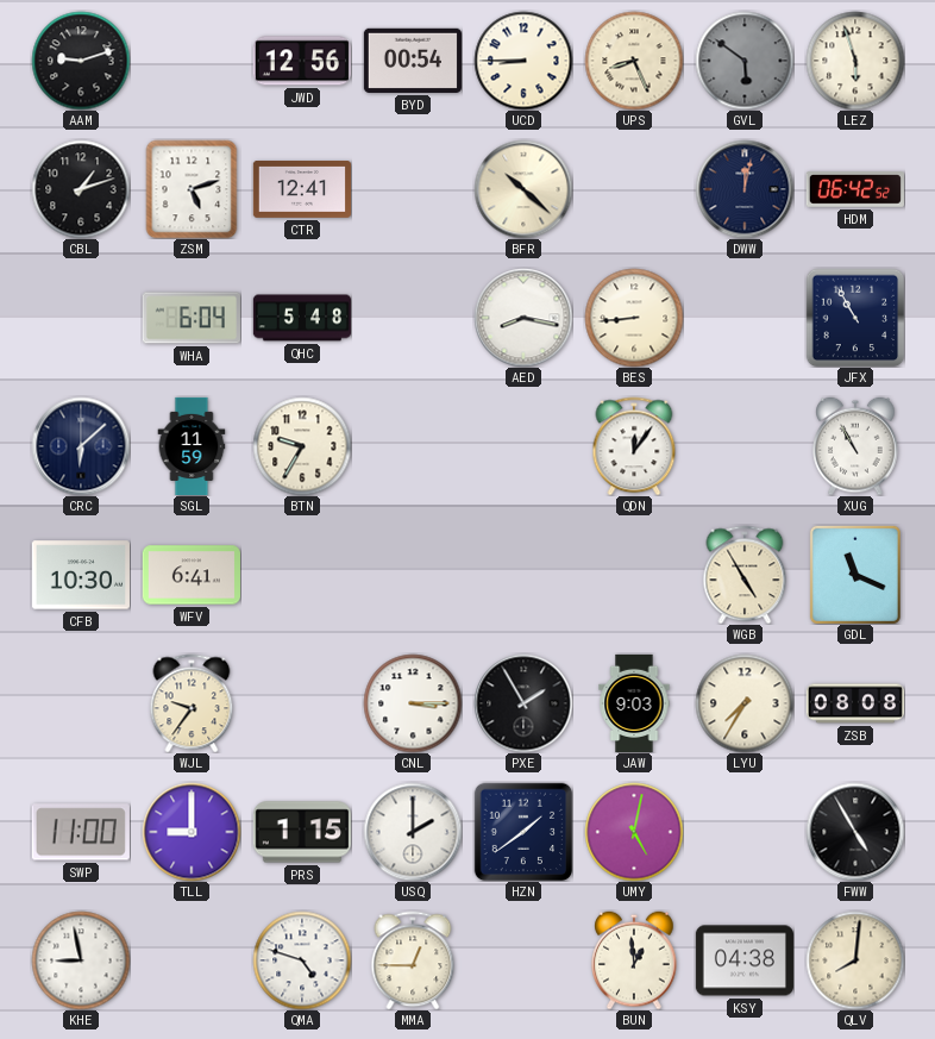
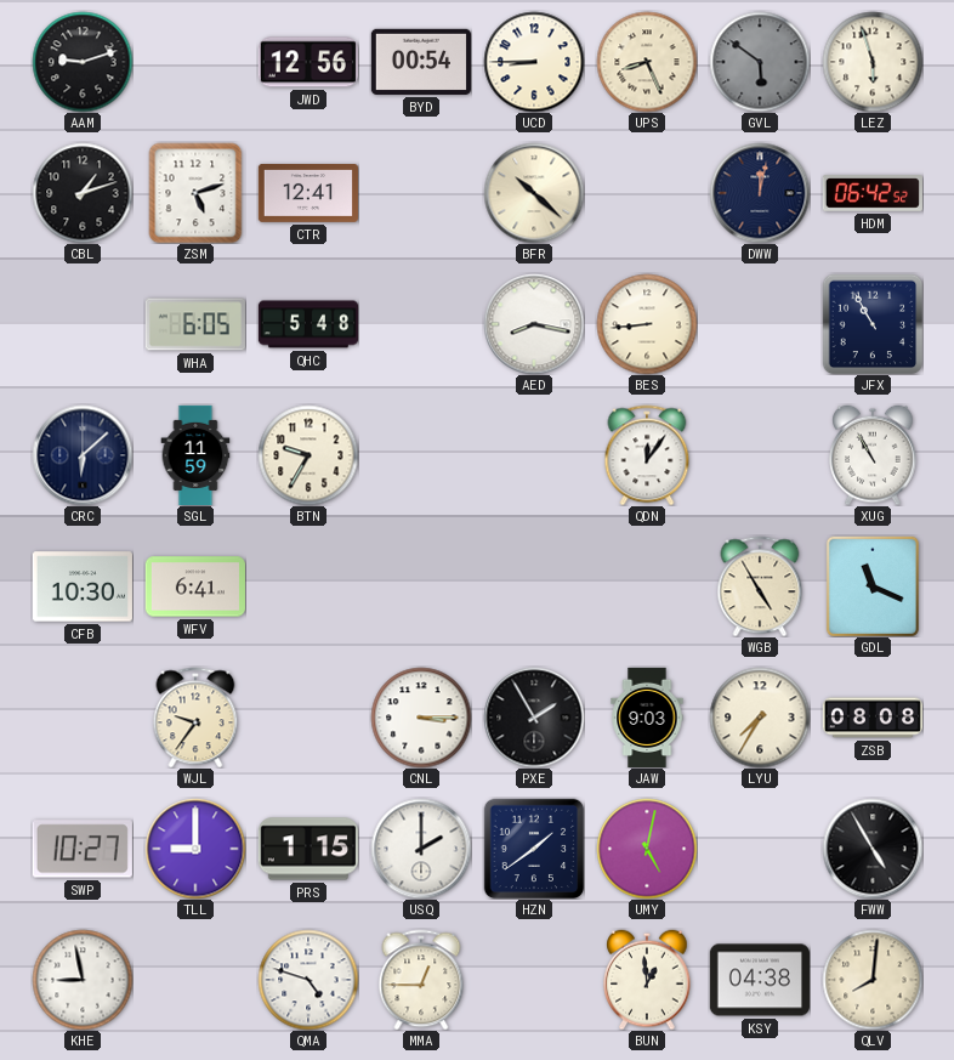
WHA: 6:04 -> 6:05 (195, 324)
SWP: 11:00 -> 10:27 (83, 849)
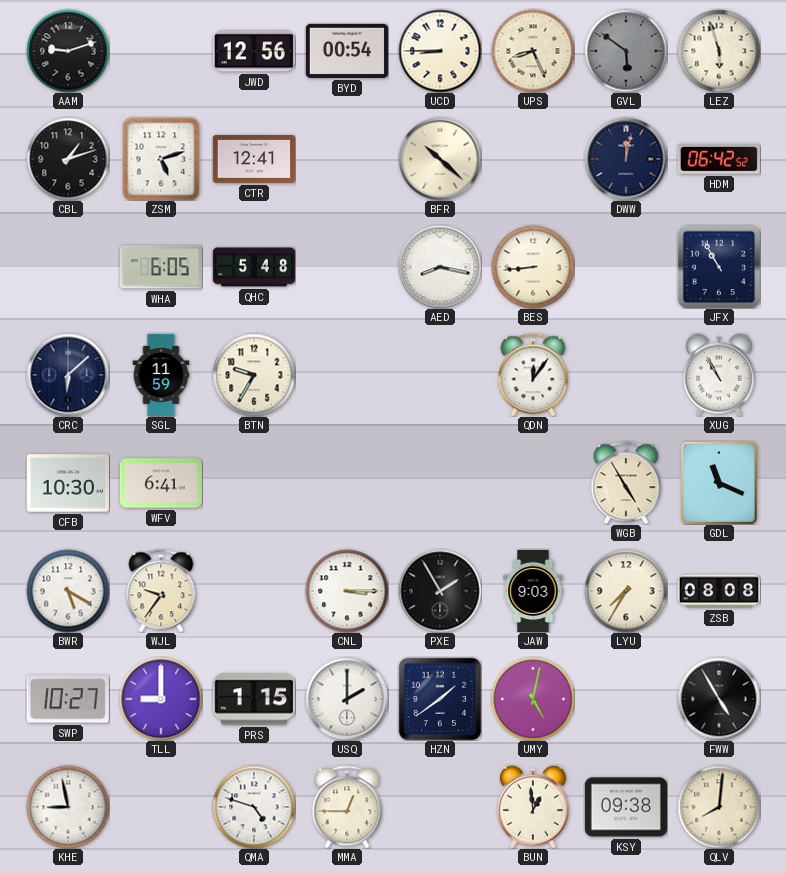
BWR: none -> 5:20 (68, 591)
KSY: 04:38 -> 09:38 (626, 807)
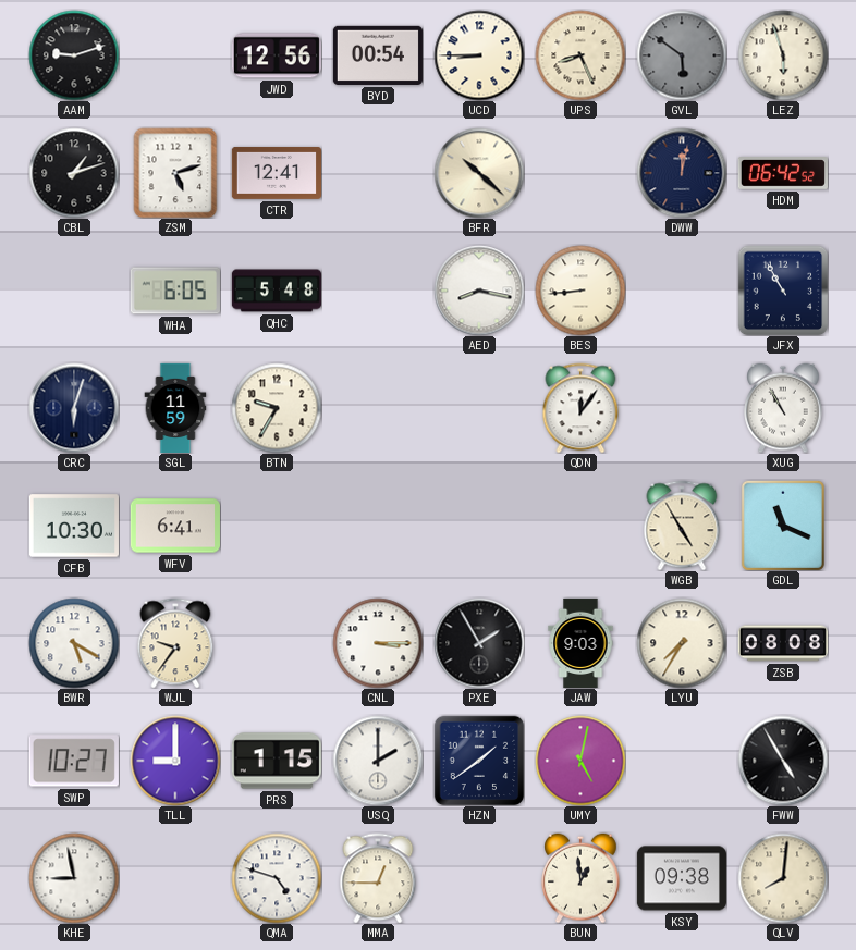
CRC: 6:08 -> 6:03 (74, 408)
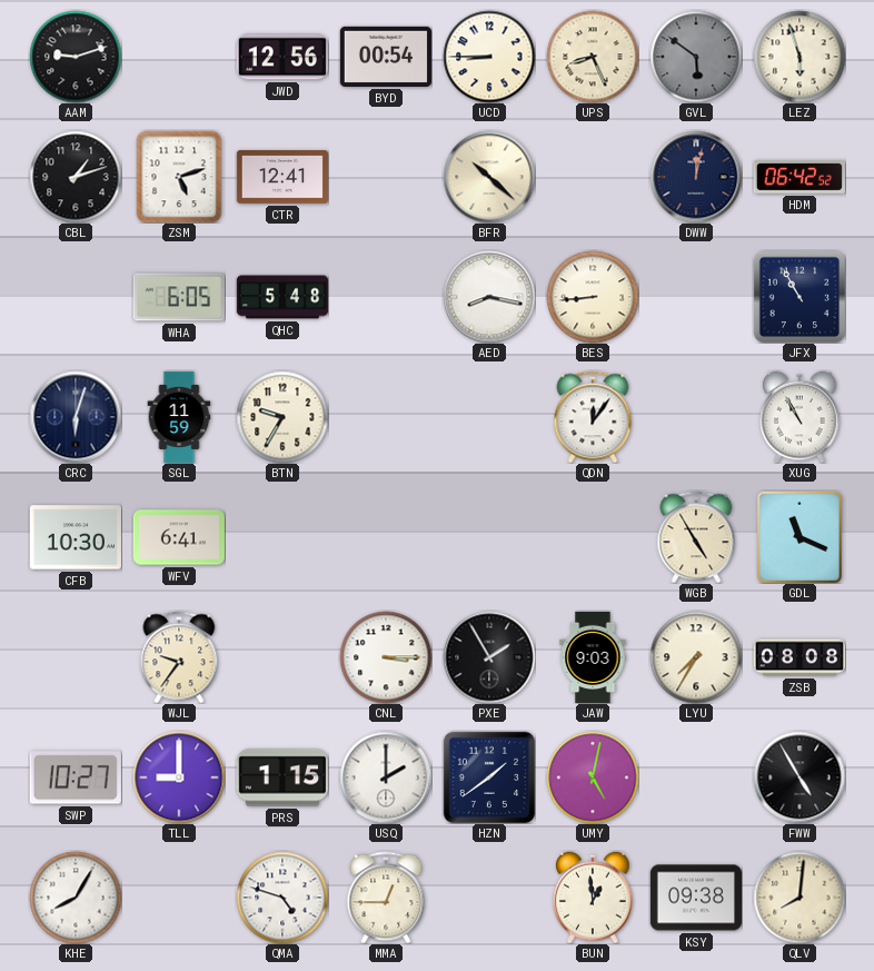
BWR: 5:20 -> none (74, 643)
KHE: 8:58 -> 8:05 (76, 898)
